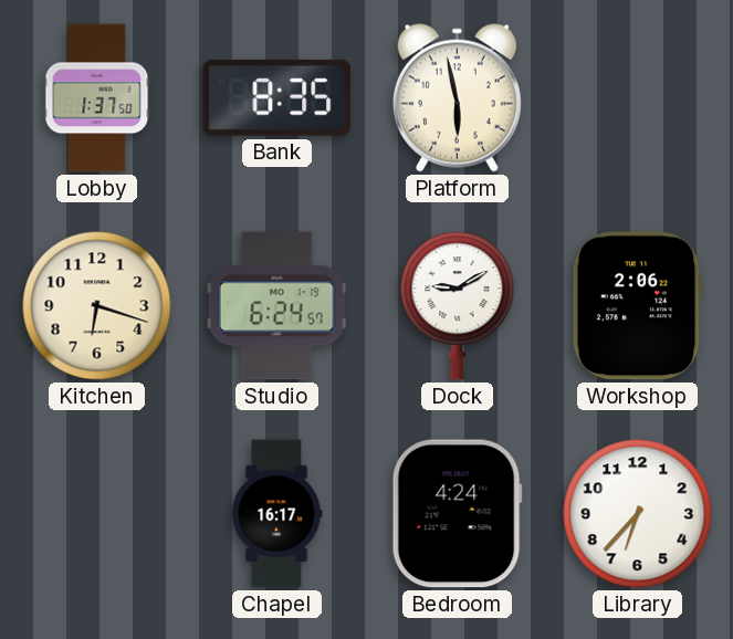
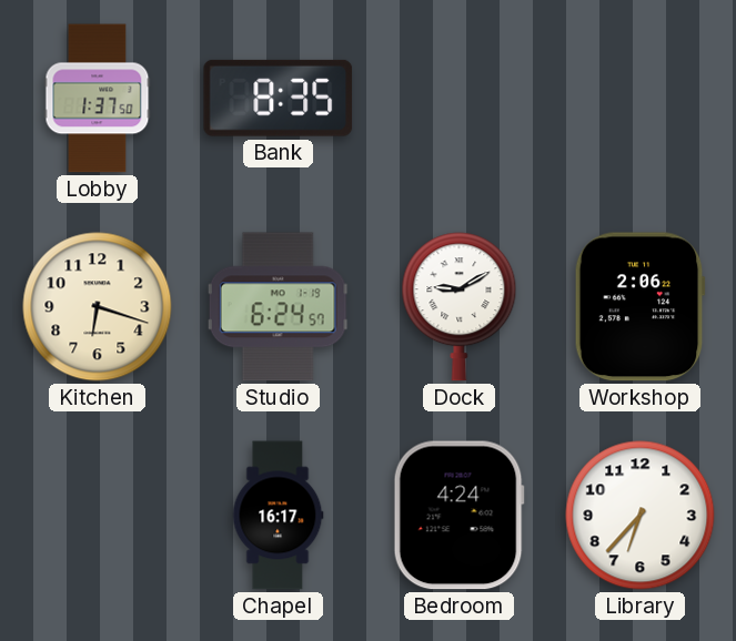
Platform: 5:58 -> none (457, 97)
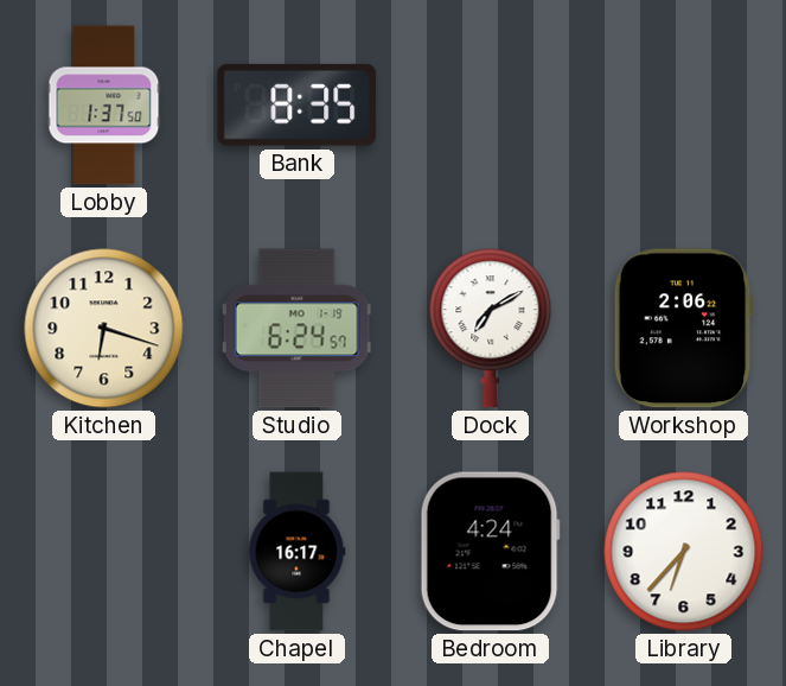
Dock: 9:10 -> 7:10 (491, 329)
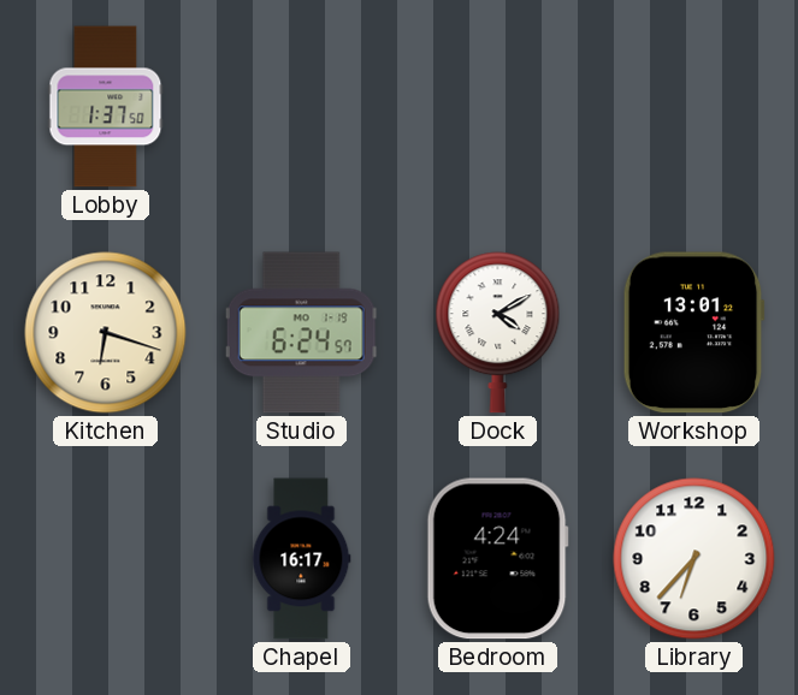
Bank: 8:35 -> none (298, 104)
Dock: 7:10 -> 4:10 (498, 333)
Workshop: 2:06 -> 13:01 (693, 333)
